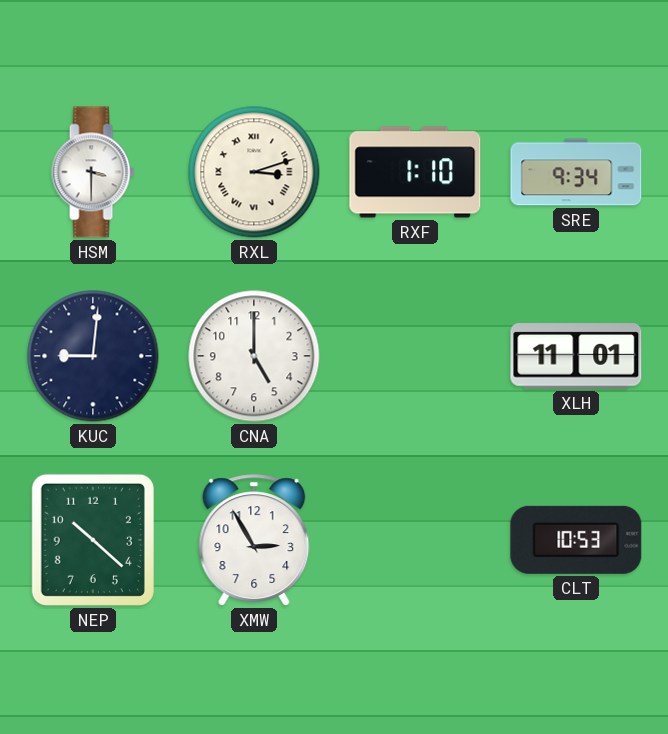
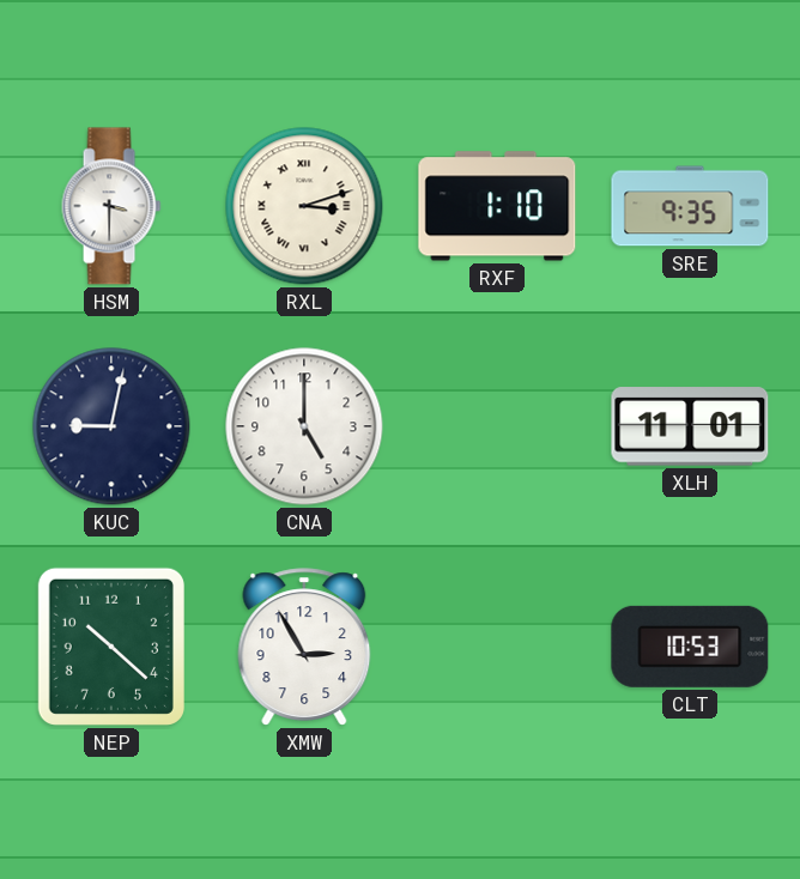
SRE: 9:34 -> 9:35 (690, 206)
KUC: 9:01 -> 9:02 (111, 426)
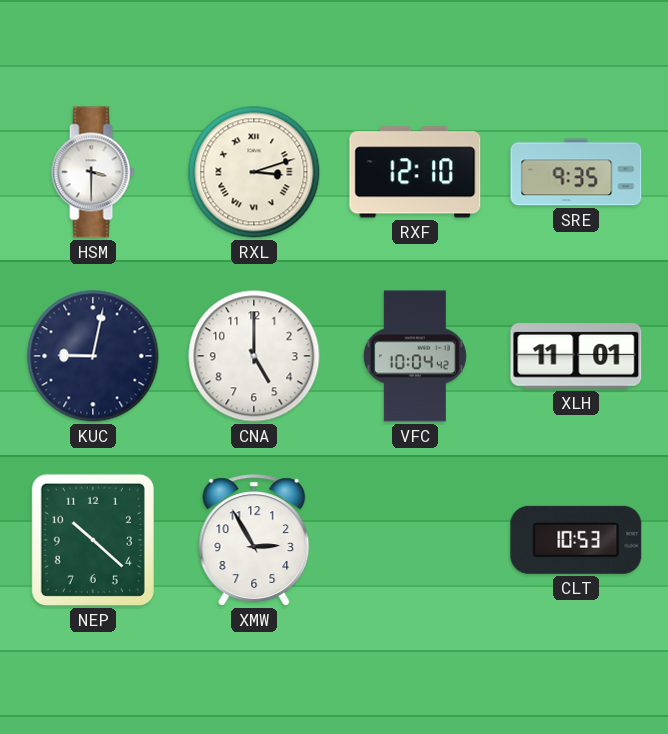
RXF: 1:10 -> 12:10 (415, 172)
VFC: none -> 10:04 (415, 356)
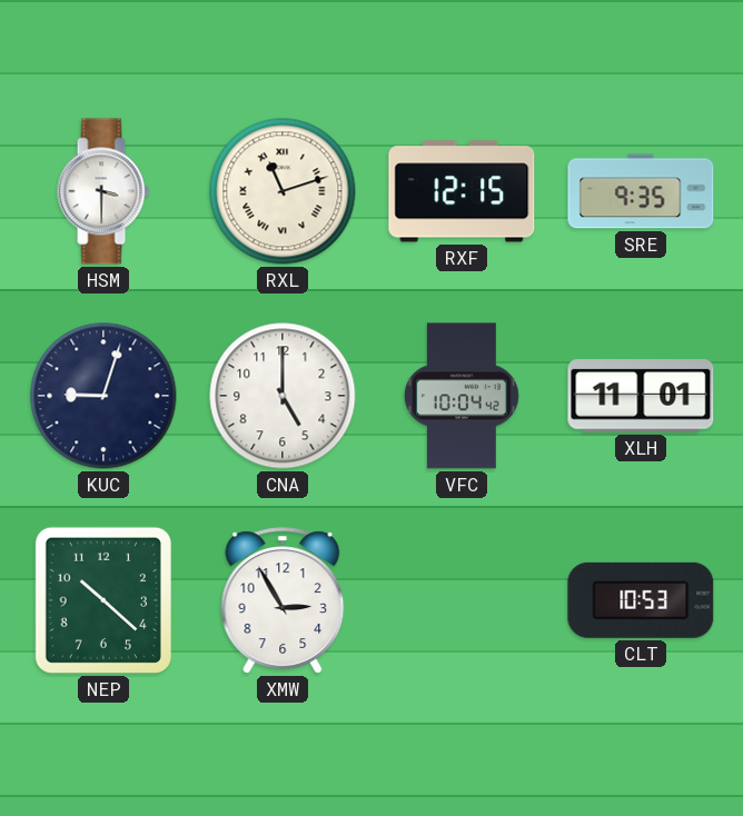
RXL: 3:12 -> 11:12 (283, 191)
RXF: 12:10 -> 12:15 (462, 191)
KUC: 9:02 -> 9:03 (103, 396)
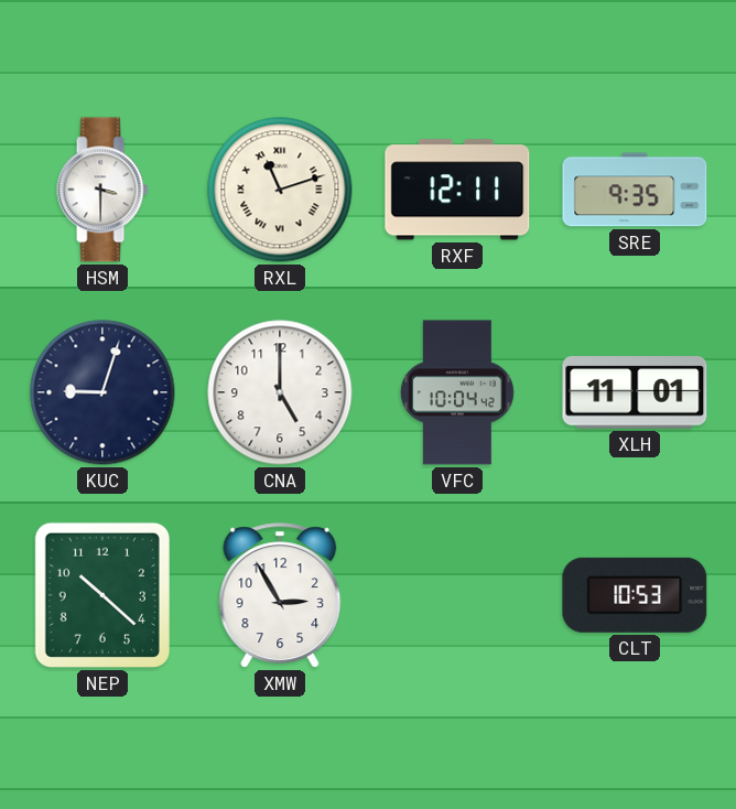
RXF: 12:15 -> 12:11 (457, 190)
